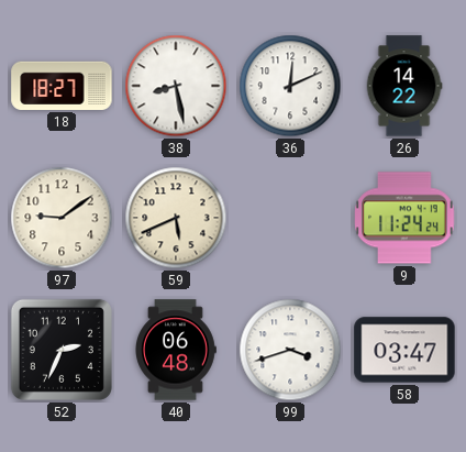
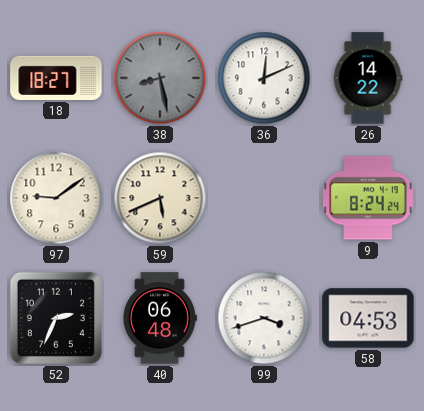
38 dial: white -> grey (160, 78)
9: 11:24 -> 8:24 (368, 198)
58: 03:47 -> 04:53 (368, 318)
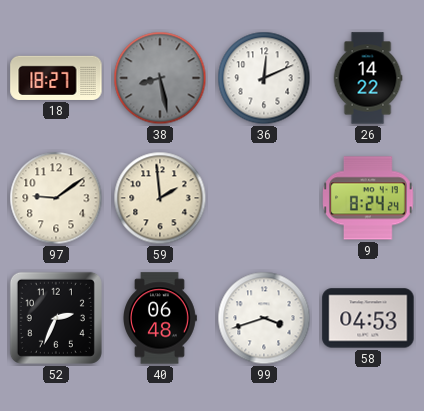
59: 5:41 -> 1:59 (160, 198)
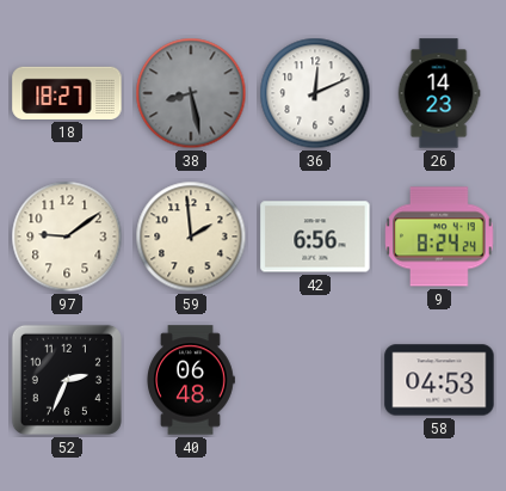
26: 14:22 -> 14:23 (439, 93)
42: none -> 6:56 (315, 237)
99: 3:42 -> none (264, 318)
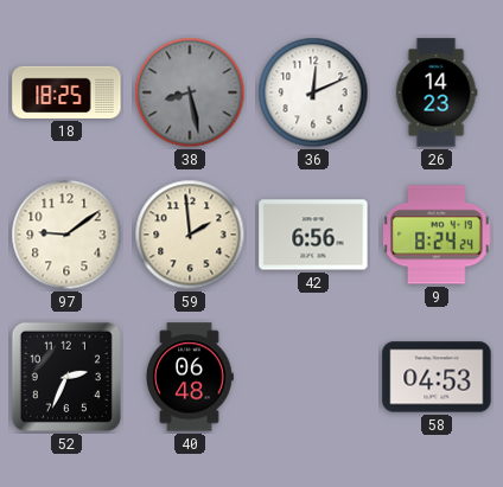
18: 18:27 -> 18:25 (66, 92)
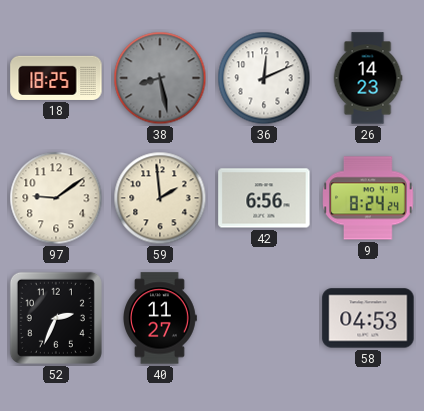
40: 06:48 -> 11:27 (160, 318)
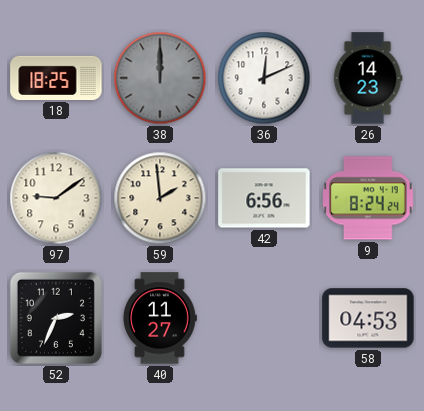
38: 8:28 -> 12:00 (160, 78)
